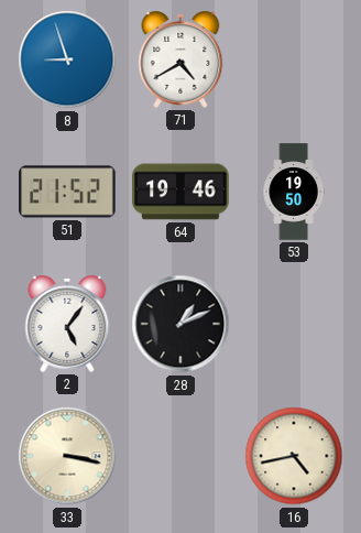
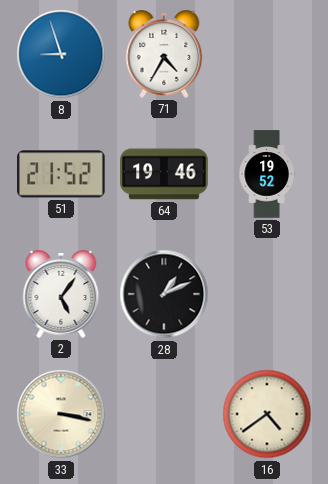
71: 4:40 -> 4:35 (164, 55)
53: 19:50 -> 19:52 (267, 174)
16: 4:43 -> 4:39 (267, 414)
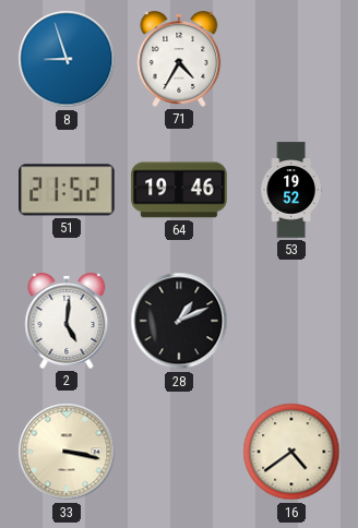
2: 5:06 -> 5:01 (67, 322)
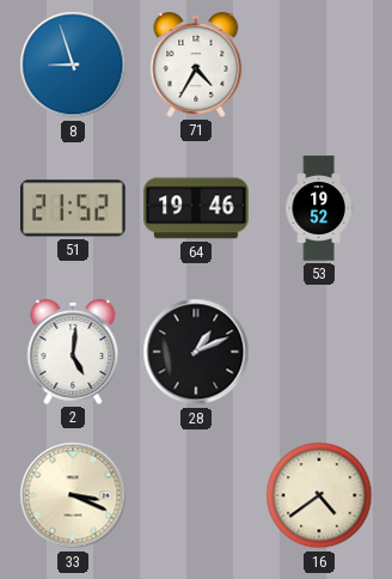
33: 3:17 -> 3:19 (73, 495)
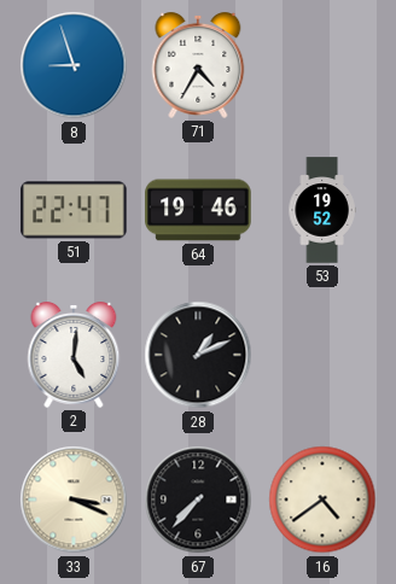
51: 21:52 -> 22:47 (74, 210)
67: none -> 7:37 (198, 500)
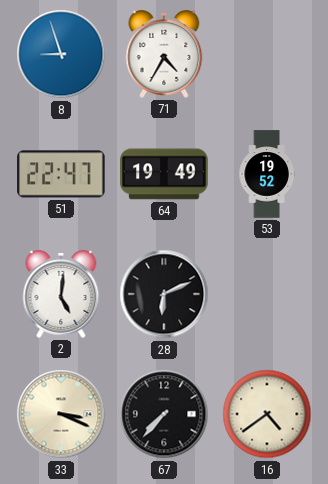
64: 19:46 -> 19:49 (164, 174)
28: 1:11 -> 6:11 (164, 294)
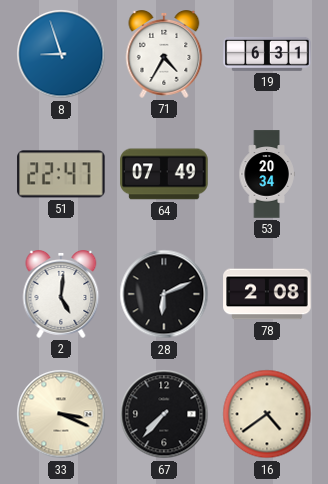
19: none -> 6:31 (267, 54)
64: 19:49 -> 07:49 (164, 174)
53: 19:52 -> 20:34 (267, 174)
78: none -> 2:08 (267, 294)
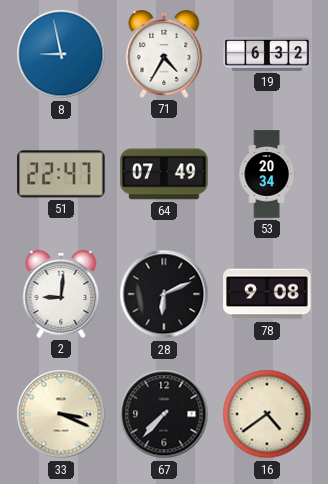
8: 8:57 -> 8:58 (61, 54)
19: 6:31 -> 6:32 (267, 54)
2: 5:01 -> 9:01 (61, 295)
78: 2:08 -> 9:08 (267, 294)
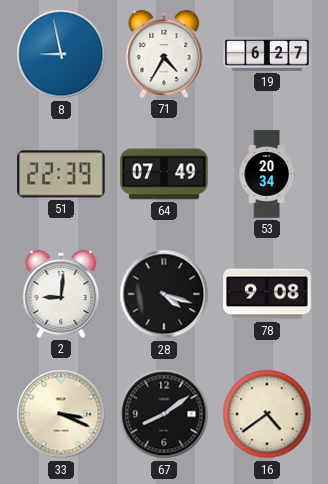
19: 6:32 -> 6:27 (267, 54)
51: 22:47 -> 22:39 (61, 174)
28: 6:11 -> 4:18 (164, 294)
67: 7:37 -> 8:09 (164, 414)
